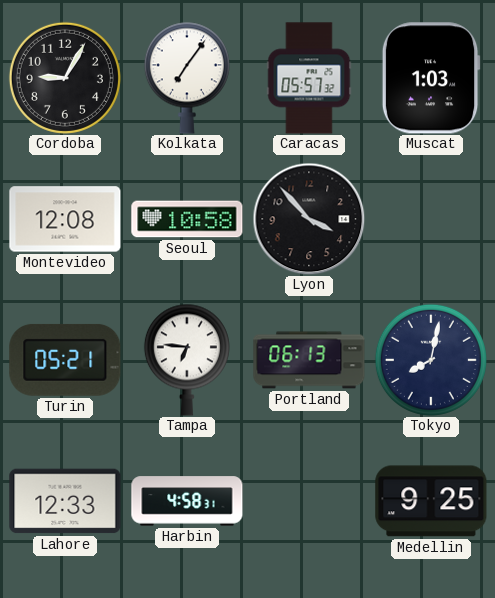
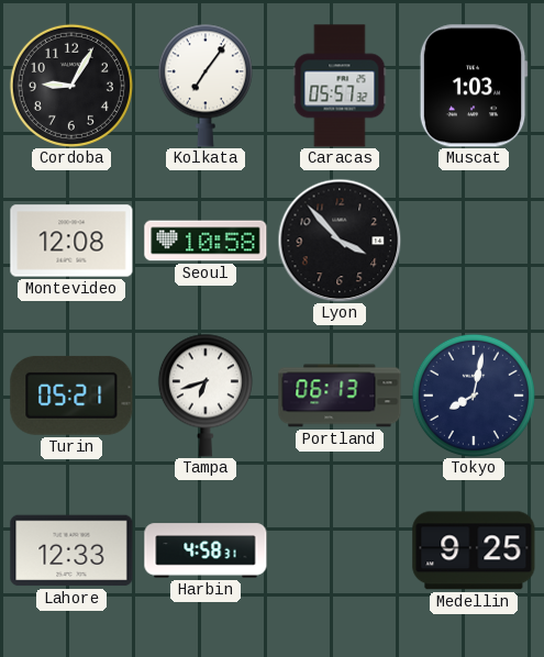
Tampa: 6:46 -> 6:42 (206, 396)
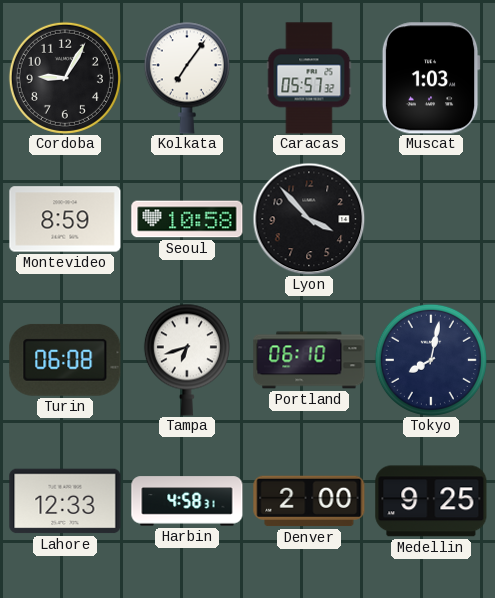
Montevideo: 12:08 -> 8:59 (65, 219)
Turin: 05:21 -> 06:08 (65, 360)
Portland: 06:13 -> 06:10 (309, 360)
Denver: none -> 2:00 (309, 501)
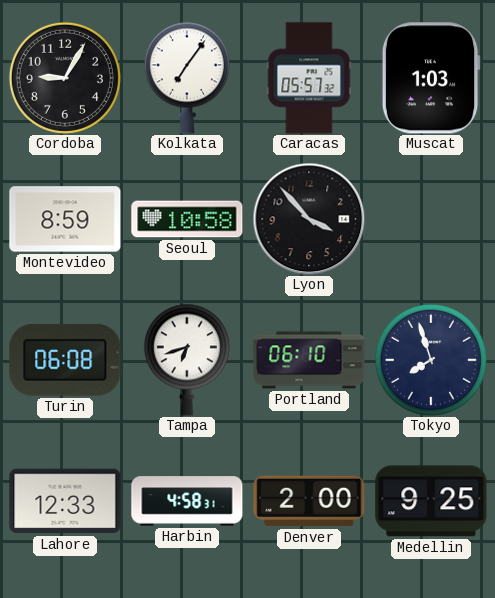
Tokyo: 8:02 -> 7:57 (431, 360)
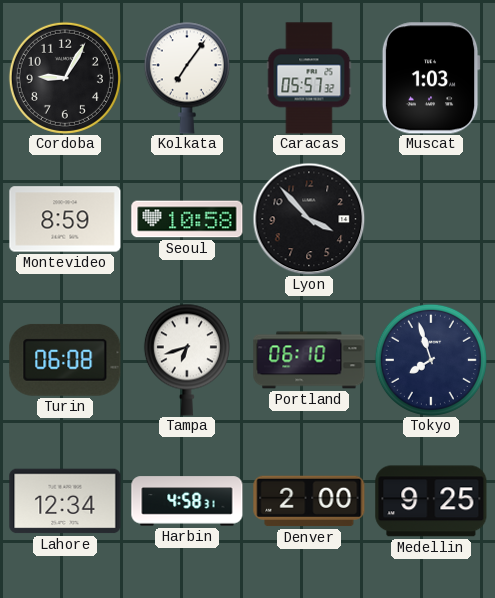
Lahore: 12:33 -> 12:34 (65, 501)
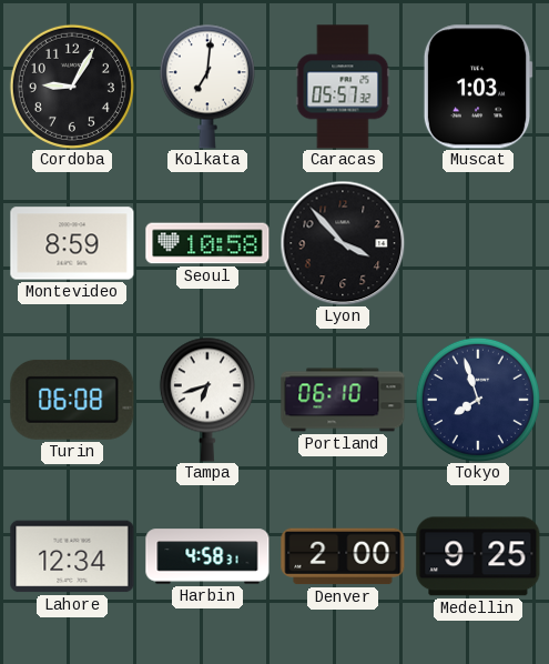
Kolkata: 7:06 -> 7:01 (207, 87)
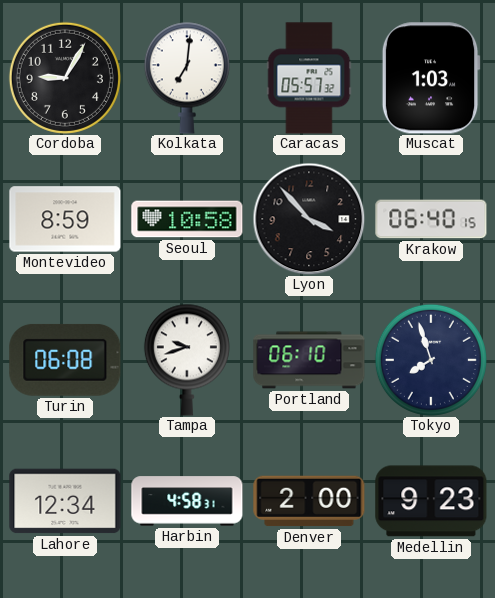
Krakow: none -> 06:40 (431, 219)
Tampa: 6:42 -> 9:42 (187, 360)
Medellin: 9:25 -> 9:23 (431, 501)
